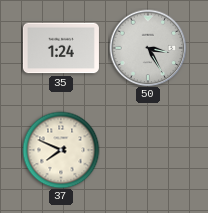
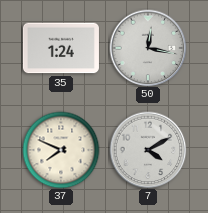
50: 3:25 -> 12:17 (148, 48)
7: none -> 4:10 (148, 150)
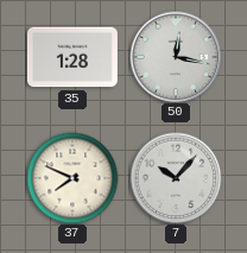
35: 1:24 -> 1:28 (72, 57)
7: 4:10 -> 10:07 (176, 178)
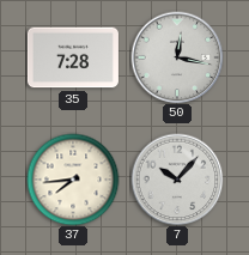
35: 1:28 -> 7:28 (73, 57)
37: 7:49 -> 7:44 (73, 180)
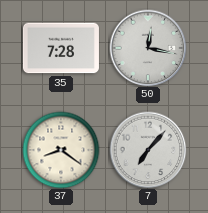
37: 7:44 -> 8:21 (61, 150)
7: 10:07 -> 7:07 (148, 150)
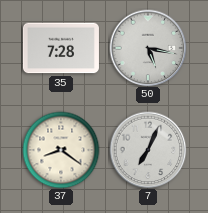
50: 12:17 -> 5:17 (148, 48)
7: 7:07 -> 7:04 (148, 150)
